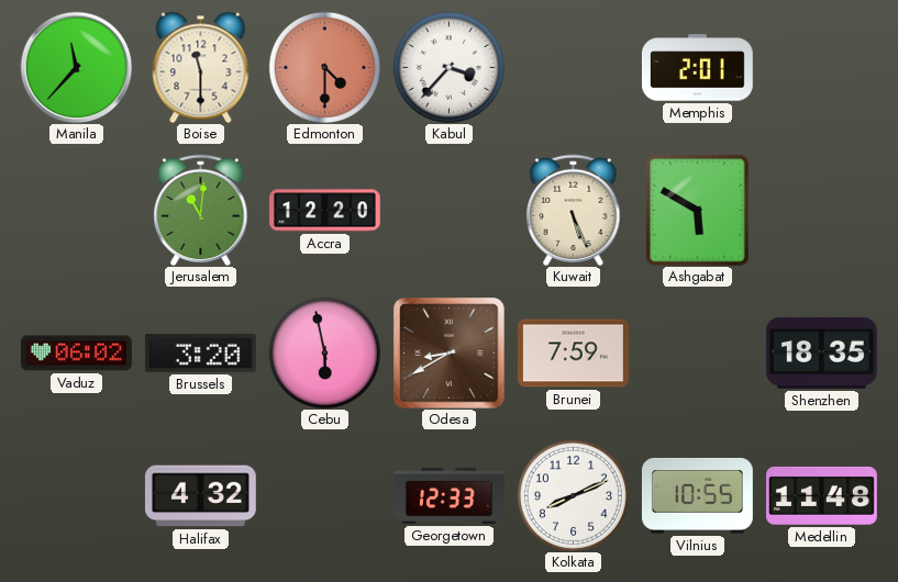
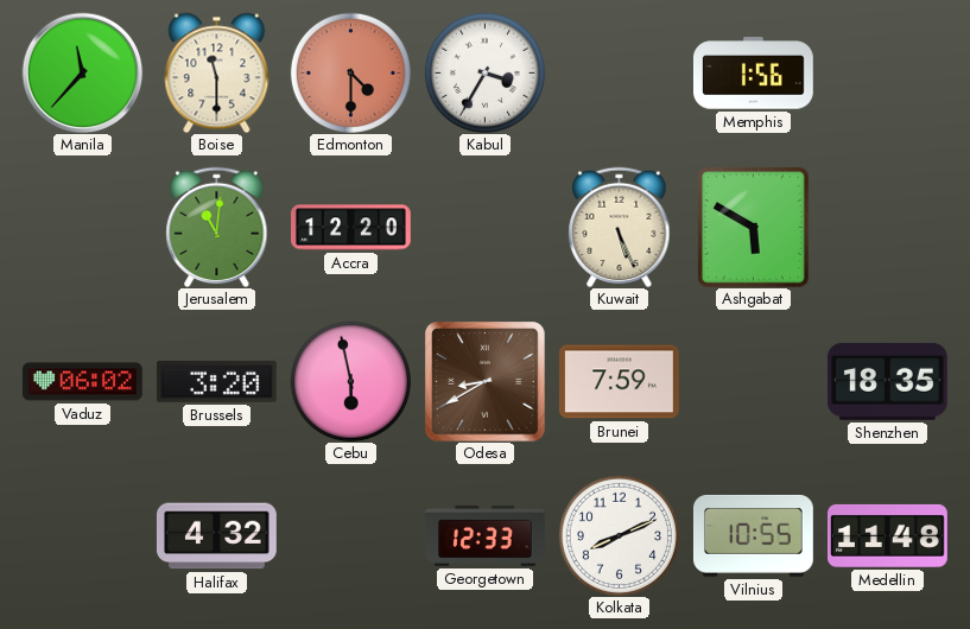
Kabul: 3:37 -> 3:35 (484, 72)
Memphis: 2:01 -> 1:56 (753, 74)
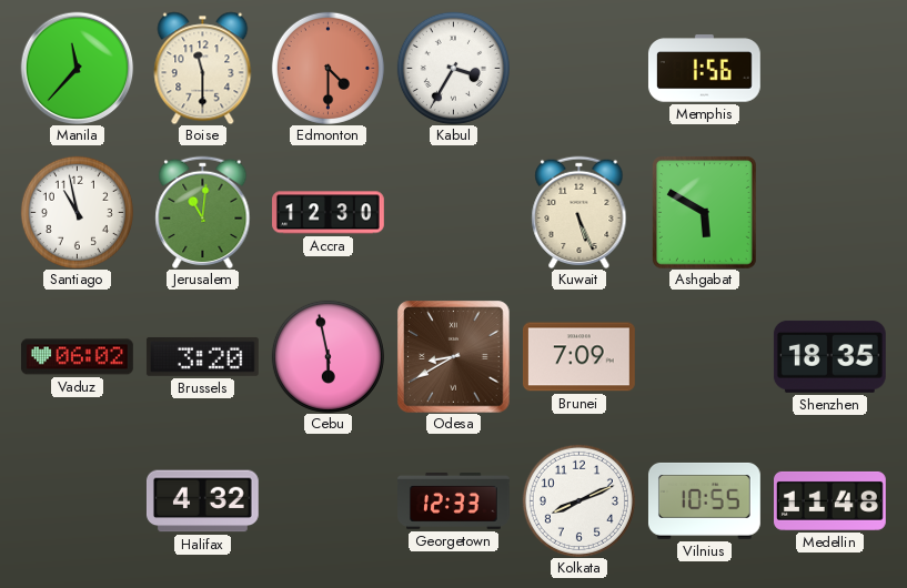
Santiago: none -> 10:58 (77, 212)
Accra: 12:20 -> 12:30 (329, 213)
Brunei: 7:59 -> 7:09 (578, 357)
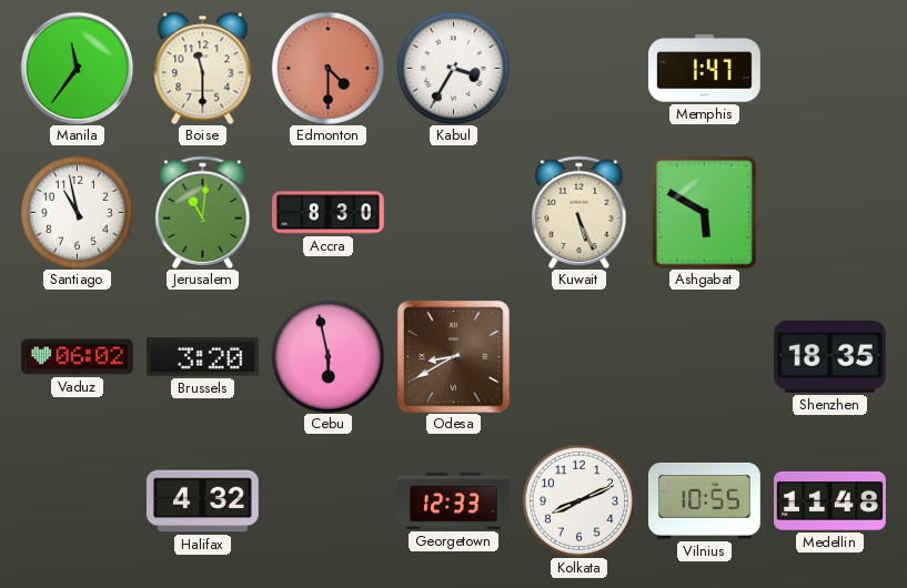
Manila: 11:37 -> 11:36 (77, 68)
Memphis: 1:56 -> 1:47 (704, 69)
Accra: 12:30 -> 8:30 (329, 213)
Brunei: 7:09 -> none (578, 357)
